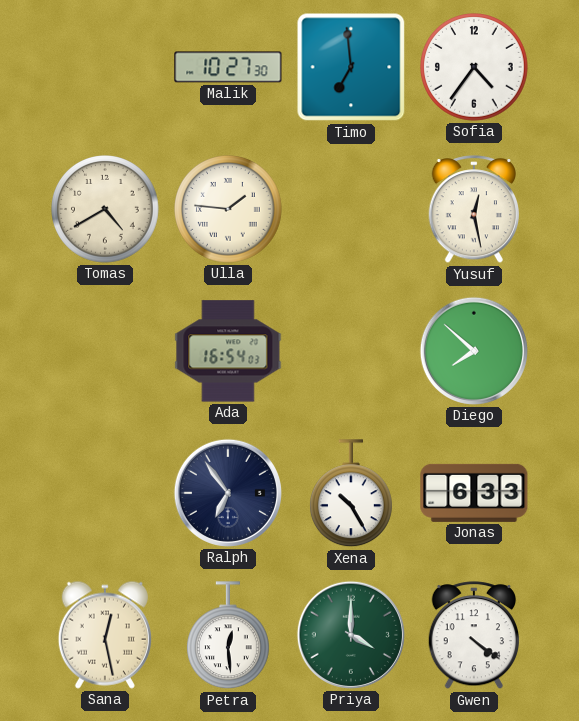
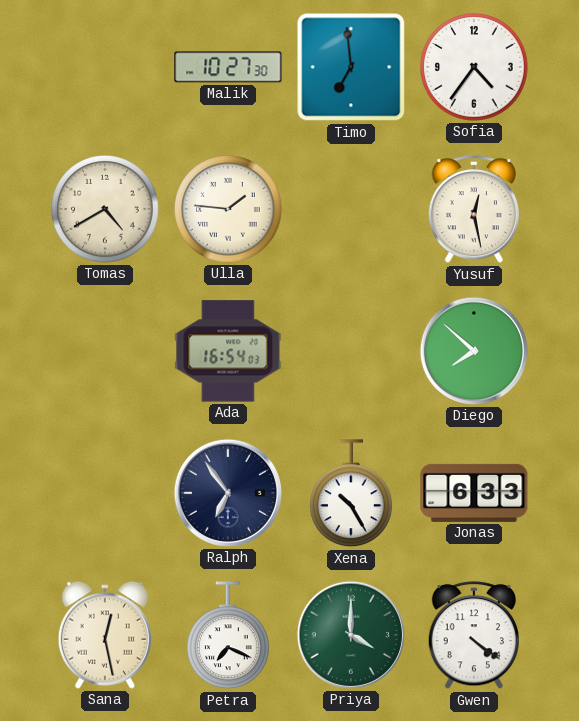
Petra: 12:29 -> 7:19 (228, 636)
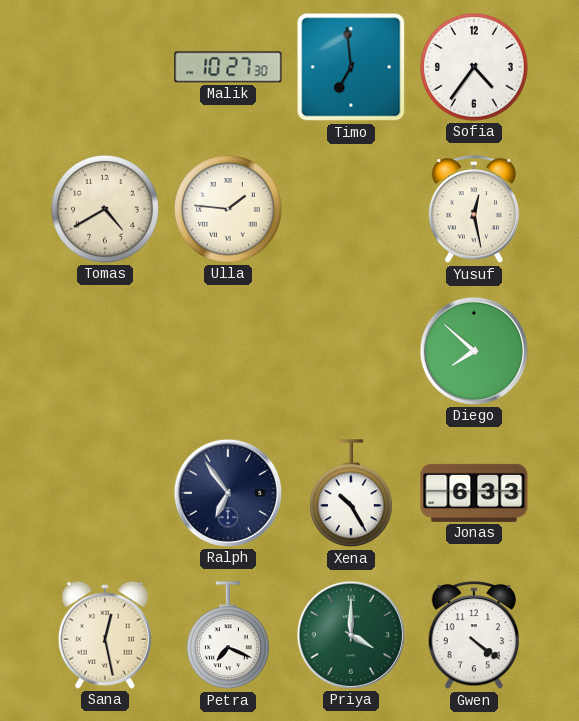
Ada: 16:54 -> none (228, 351)
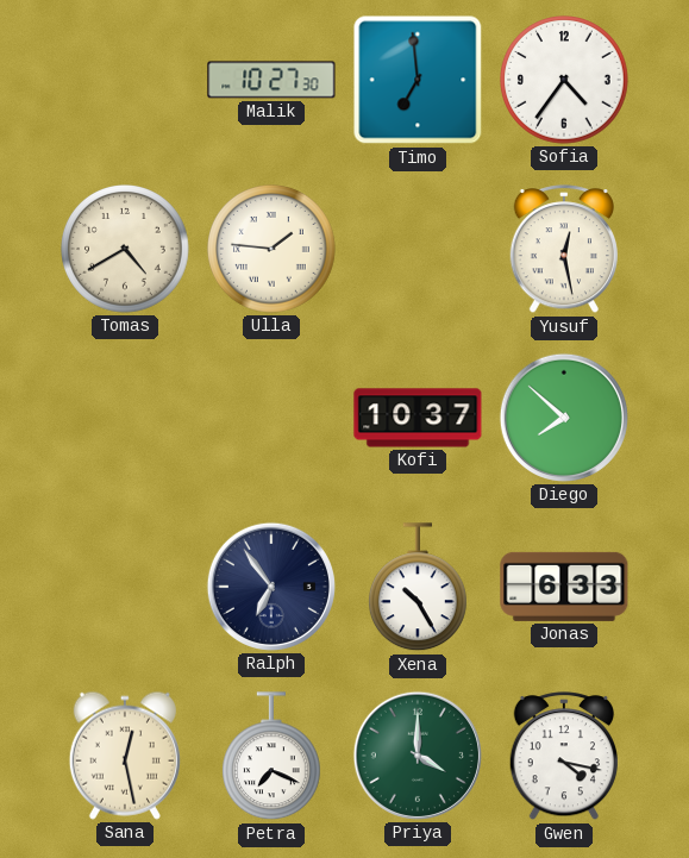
Kofi: none -> 10:37 (418, 418)
Gwen: 4:21 -> 4:17 (563, 757)
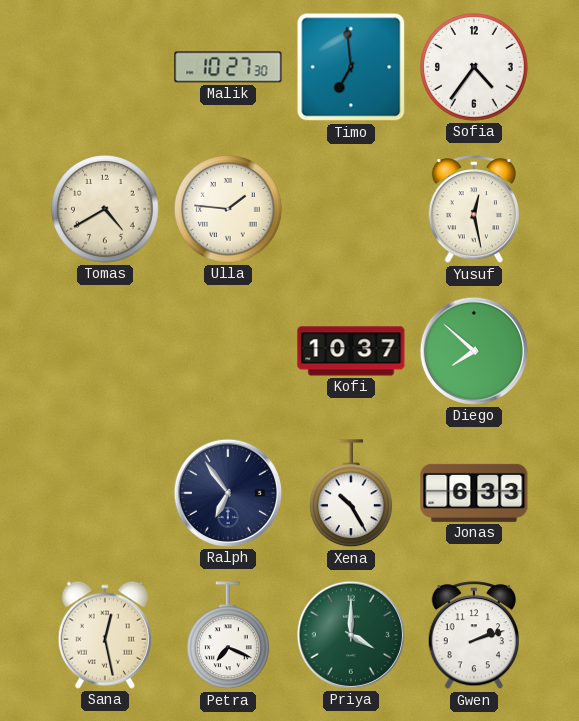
Gwen: 4:17 -> 2:12 (473, 636)
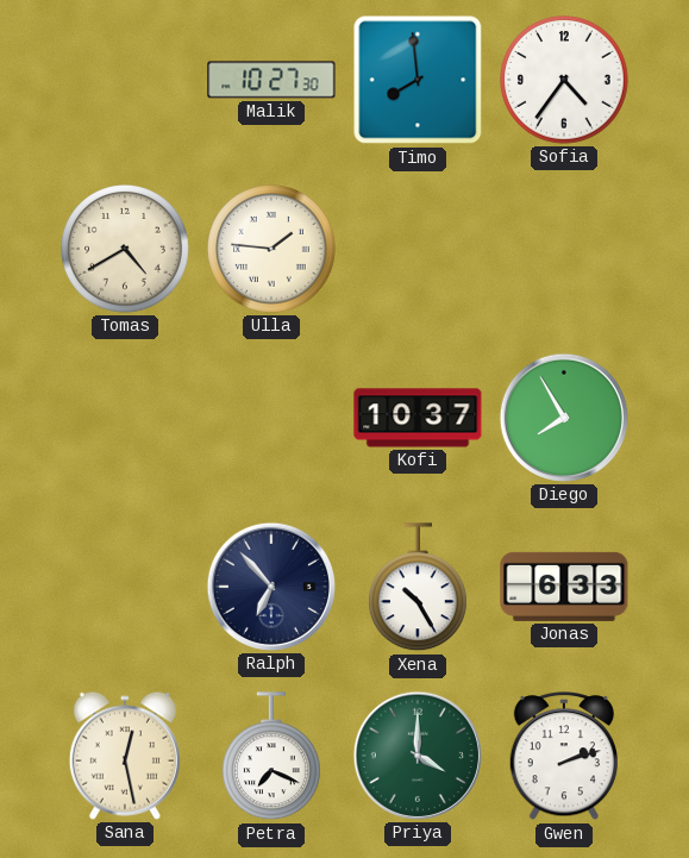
Timo: 6:59 -> 7:59 (418, 80)
Yusuf: 12:28 -> none (473, 210)
Diego: 7:52 -> 7:55 (564, 418)
Ralph: 6:54 -> 6:53 (271, 587)
